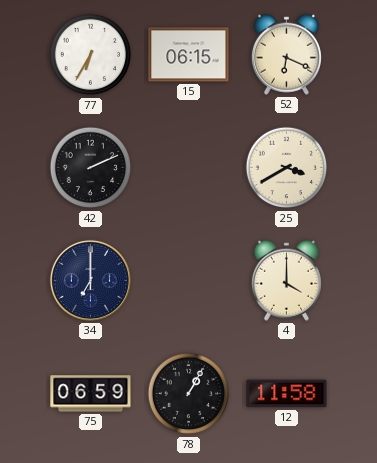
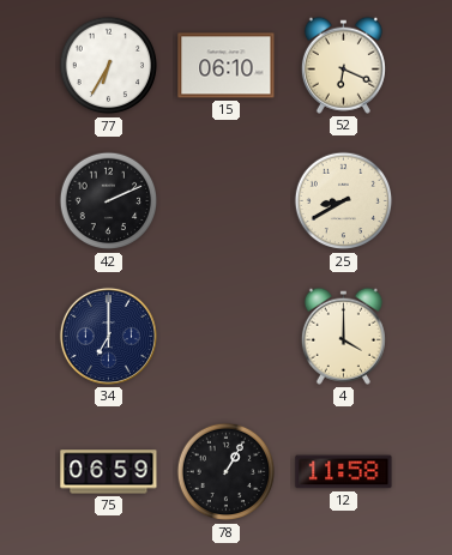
15: 06:15 -> 06:10 (227, 66)
25: 3:40 -> 8:40 (344, 201)
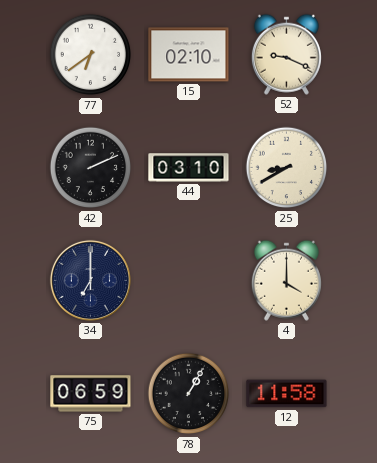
77: 6:35 -> 6:39 (91, 55)
15: 06:10 -> 02:10 (189, 55)
52: 6:19 -> 9:19 (286, 54)
44: none -> 03:10 (189, 168)
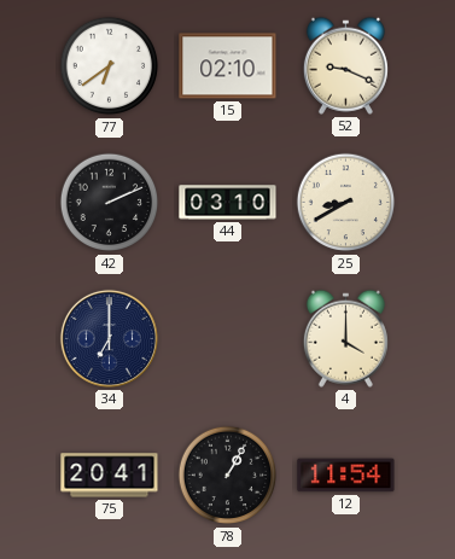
75: 06:59 -> 20:41 (110, 476)
12: 11:58 -> 11:54 (346, 476)
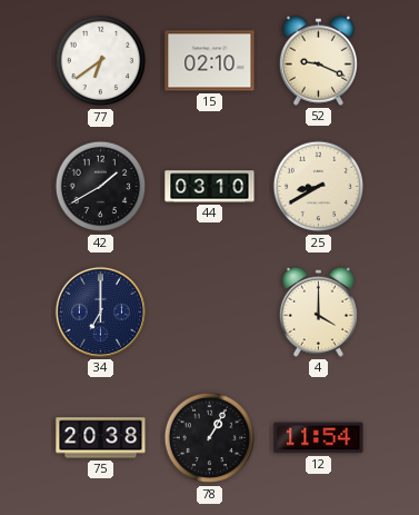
42: 2:11 -> 1:40 (101, 187)
75: 20:41 -> 20:38 (101, 438)
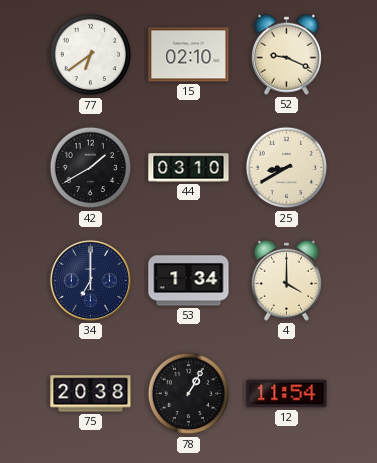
53: none -> 1:34 (189, 281)
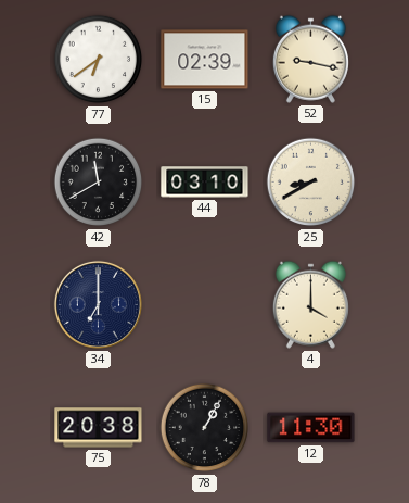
15: 02:10 -> 02:39 (205, 60)
52: 9:19 -> 9:17 (310, 59)
42: 1:40 -> 11:40 (99, 183)
53: 1:34 -> none (189, 281)
12: 11:54 -> 11:30 (311, 428)
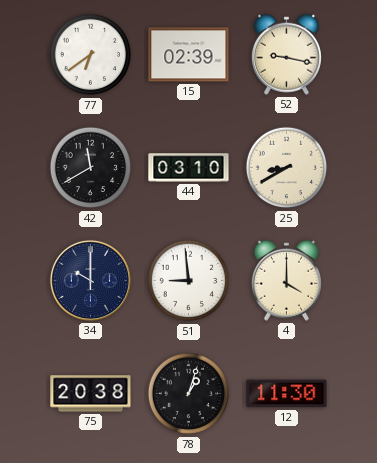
34: 7:00 -> 10:00 (90, 280)
51: none -> 8:59 (189, 281)
78: 1:05 -> 1:03 (189, 394)
